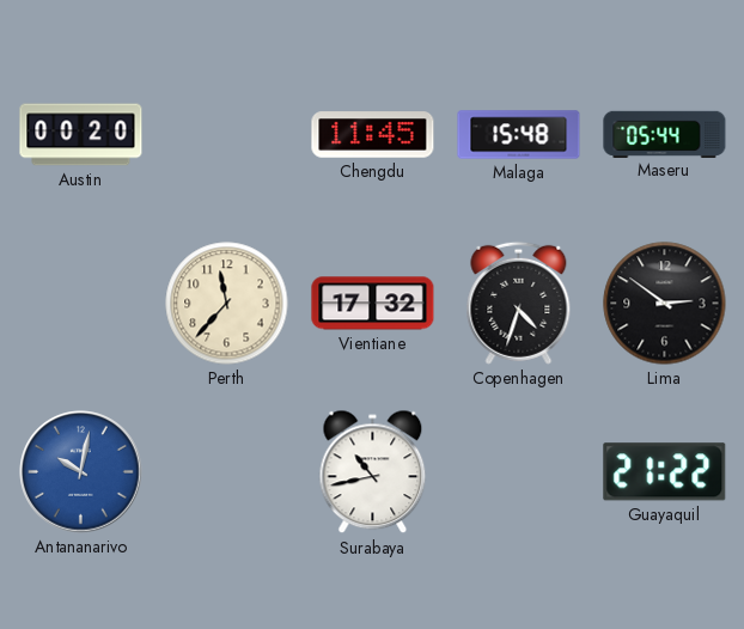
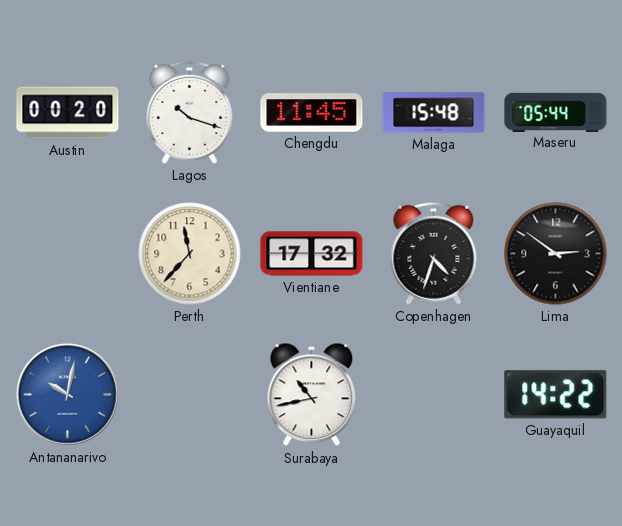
Lagos: none -> 10:18 (190, 112)
Guayaquil: 21:22 -> 14:22 (556, 395)
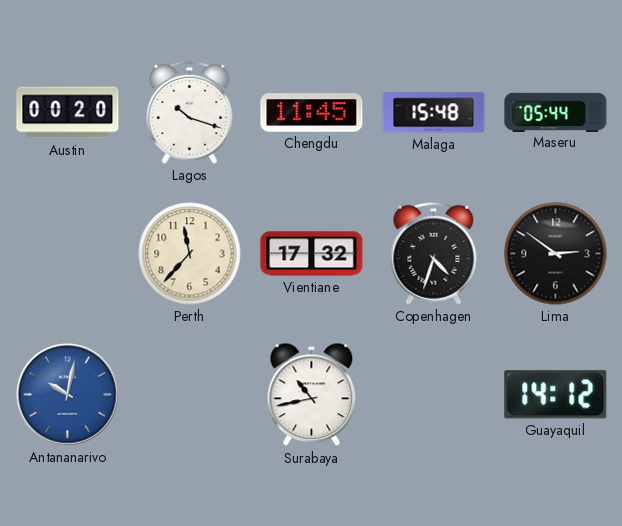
Guayaquil: 14:22 -> 14:12 (556, 395)
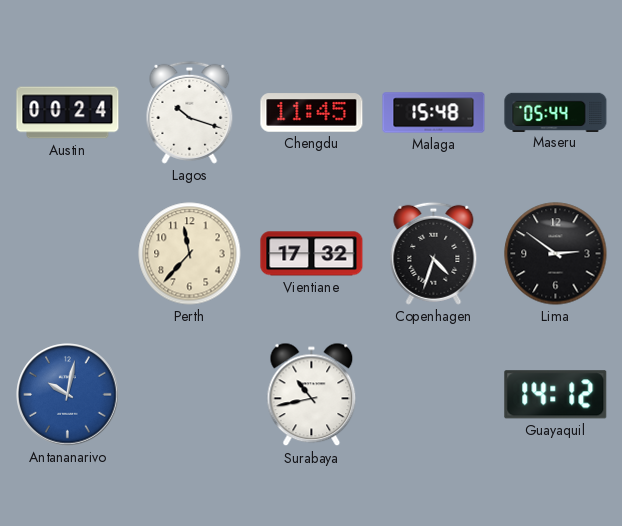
Austin: 00:20 -> 00:24 (68, 113)
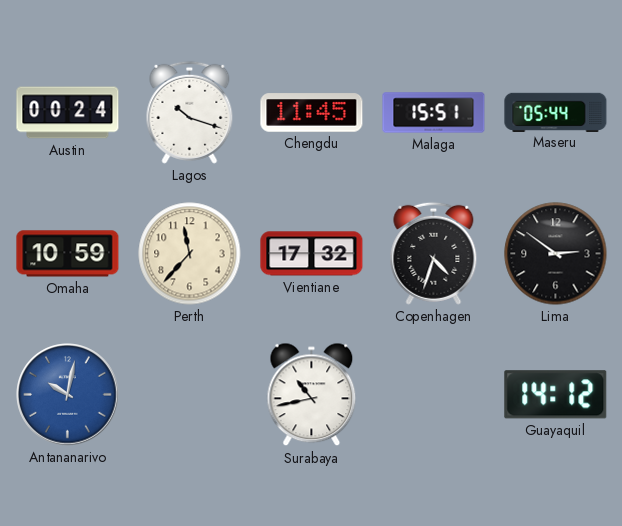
Malaga: 15:48 -> 15:51 (434, 113)
Omaha: none -> 10:59 (68, 254)
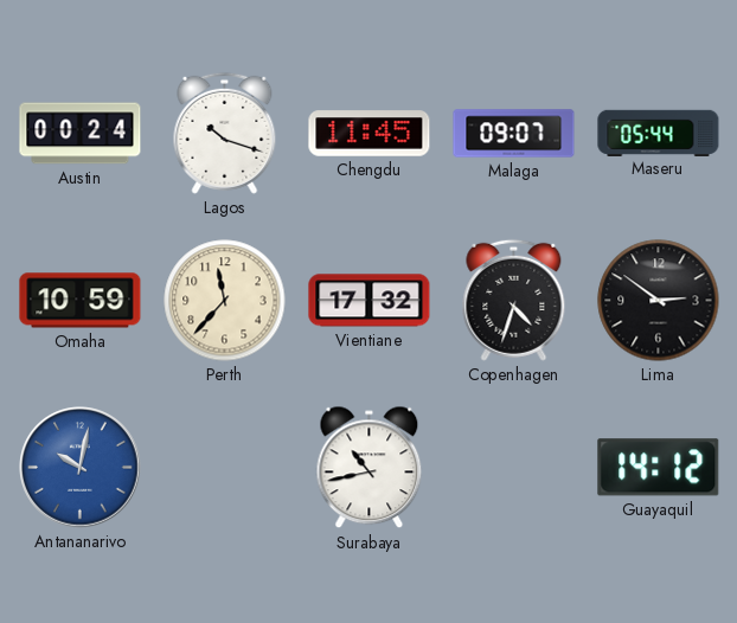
Malaga: 15:51 -> 09:07 (514, 134)
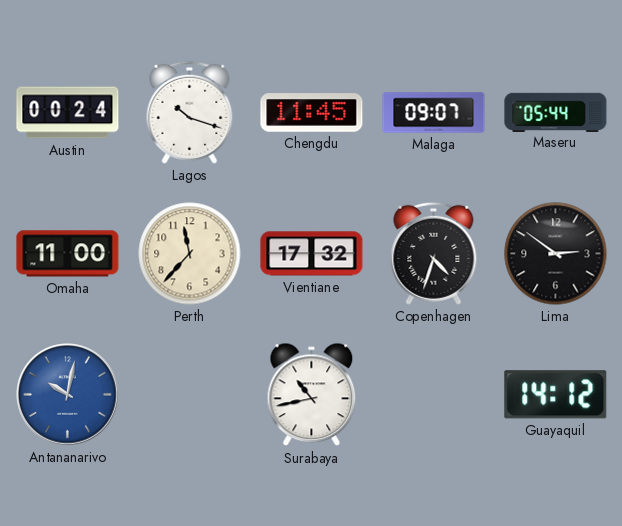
Omaha: 10:59 -> 11:00 (68, 254)
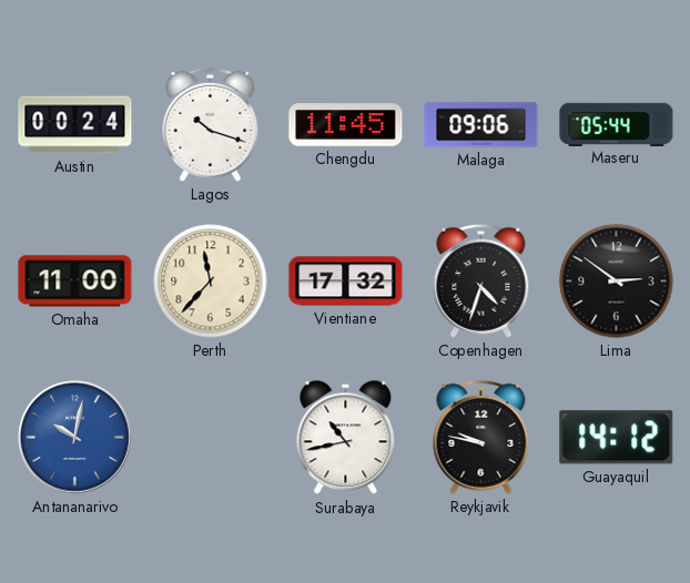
Malaga: 09:07 -> 09:06 (481, 125)
Reykjavik: none -> 9:47 (481, 437)
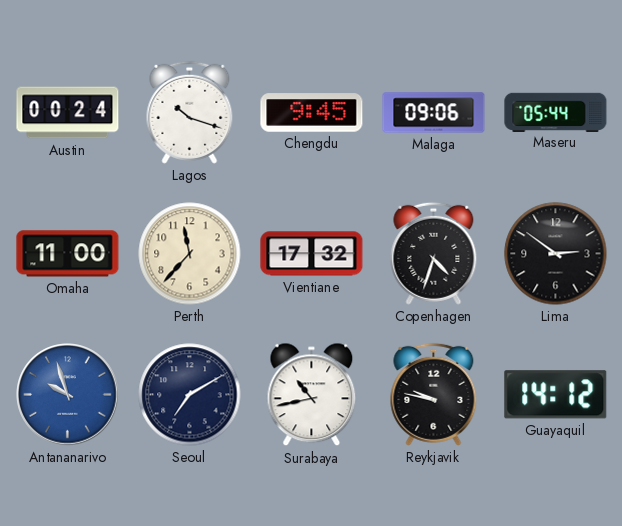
Chengdu: 11:45 -> 9:45 (312, 113)
Antananarivo: 10:02 -> 9:57 (68, 395)
Seoul: none -> 7:10 (190, 395)
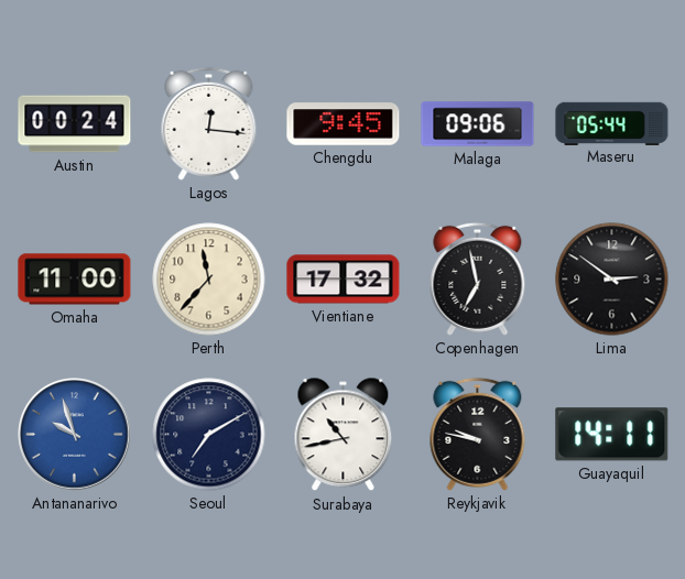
Lagos: 10:18 -> 12:16 (209, 123)
Copenhagen: 4:33 -> 6:58 (478, 278)
Guayaquil: 14:12 -> 14:11 (612, 435)
